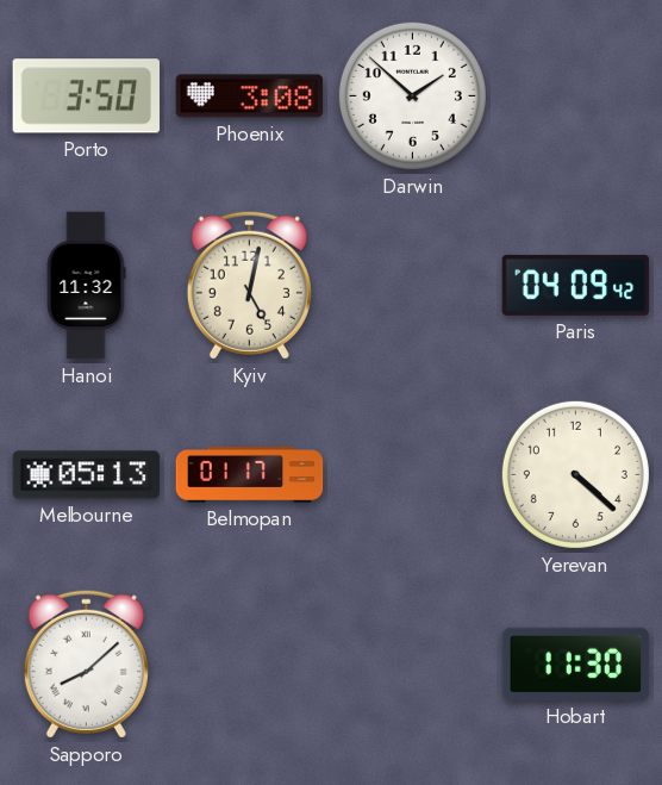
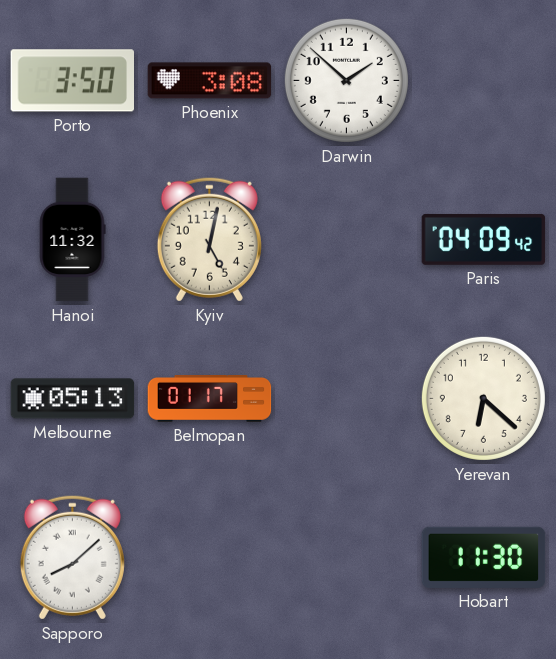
Yerevan: 4:22 -> 6:22 (483, 398)
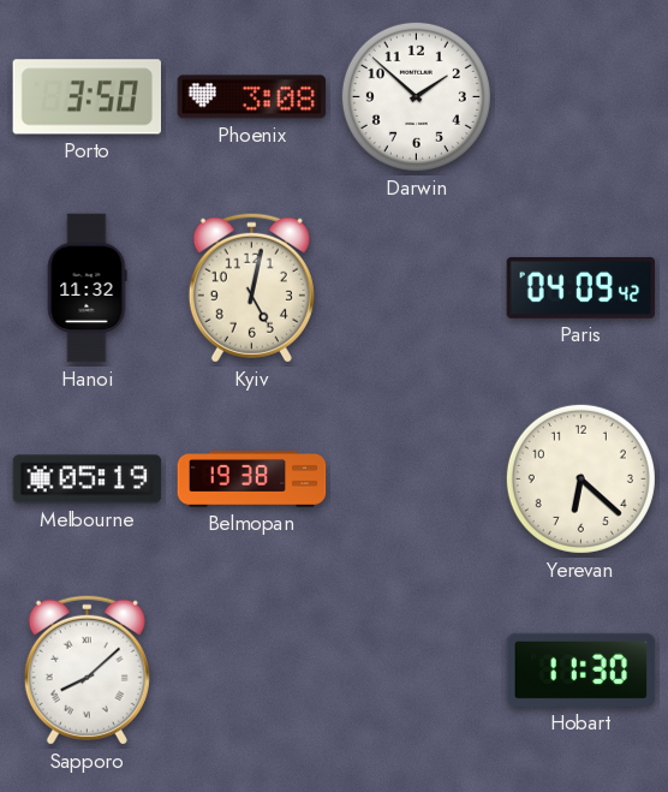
Melbourne: 05:13 -> 05:19 (88, 480)
Belmopan: 01:17 -> 19:38 (252, 480)
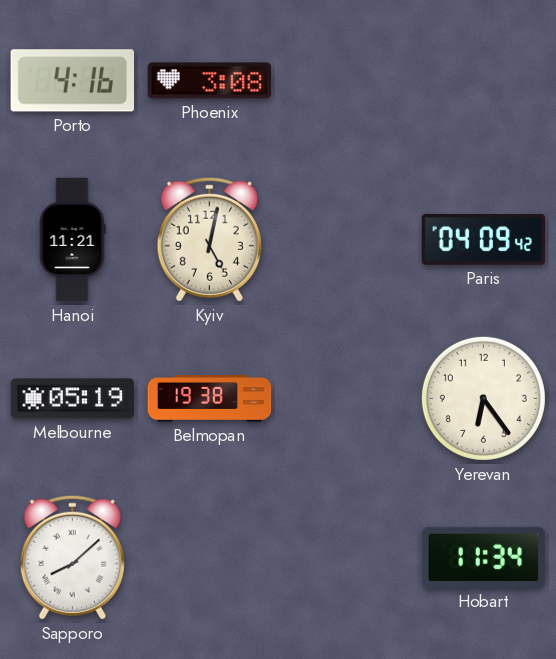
Porto: 3:50 -> 4:16 (72, 81)
Darwin: 1:52 -> none (416, 96)
Hanoi: 11:32 -> 11:21 (72, 240)
Yerevan: 6:22 -> 6:24 (483, 398)
Hobart: 11:30 -> 11:34 (484, 557)
